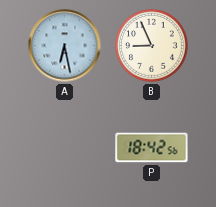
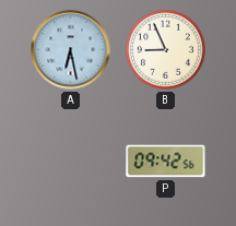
P: 18:42 -> 09:42 (166, 162)
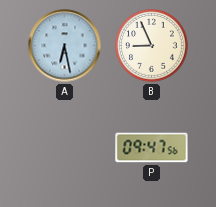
P: 09:42 -> 09:47 (152, 148)
